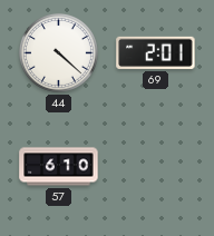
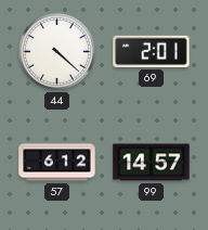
57: 6:10 -> 6:12 (57, 163)
99: none -> 14:57 (152, 163)
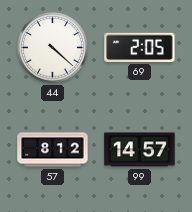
69: 2:01 -> 2:05 (140, 47)
57: 6:12 -> 8:12 (53, 150)
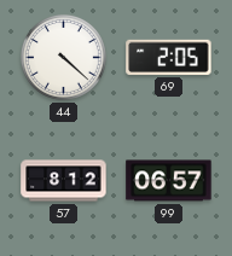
99: 14:57 -> 06:57 (169, 181)
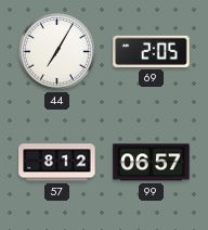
44: 4:22 -> 7:05 (56, 51)
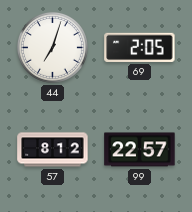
44: 7:05 -> 7:03 (52, 47)
99: 06:57 -> 22:57 (140, 150)
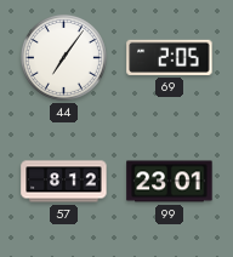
44: 7:03 -> 7:06 (63, 57)
99: 22:57 -> 23:01 (170, 182)
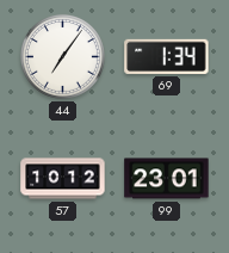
69: 2:05 -> 1:34 (167, 56)
57: 8:12 -> 10:12 (63, 179)
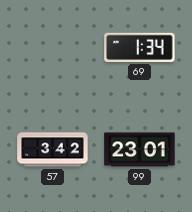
44: 7:06 -> none (62, 56)
57: 10:12 -> 3:42 (53, 150)
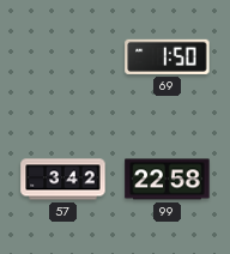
69: 1:34 -> 1:50 (168, 56)
99: 23:01 -> 22:58 (168, 180)
